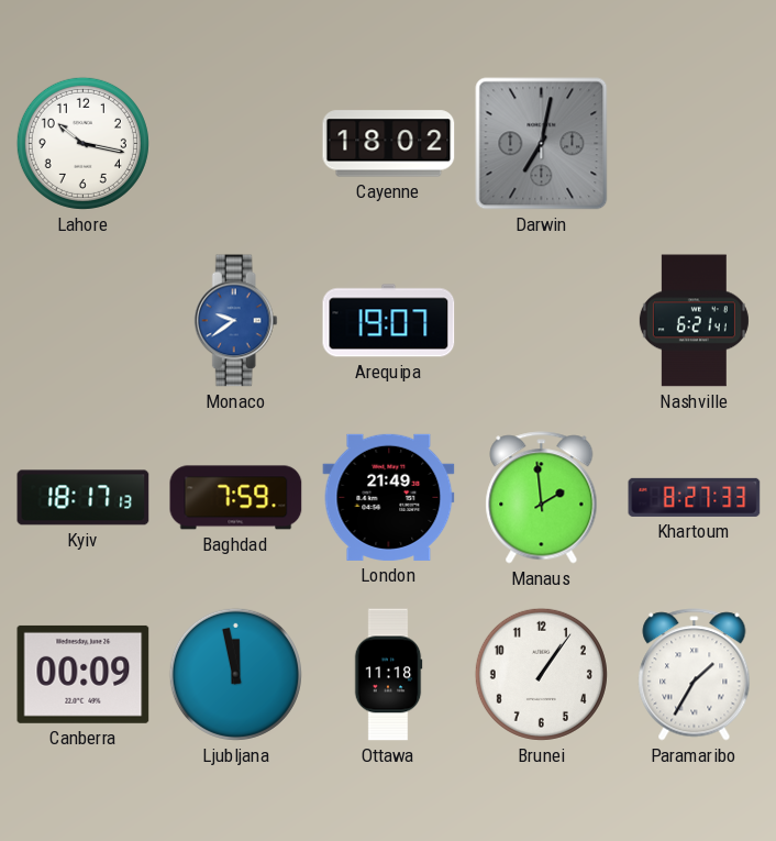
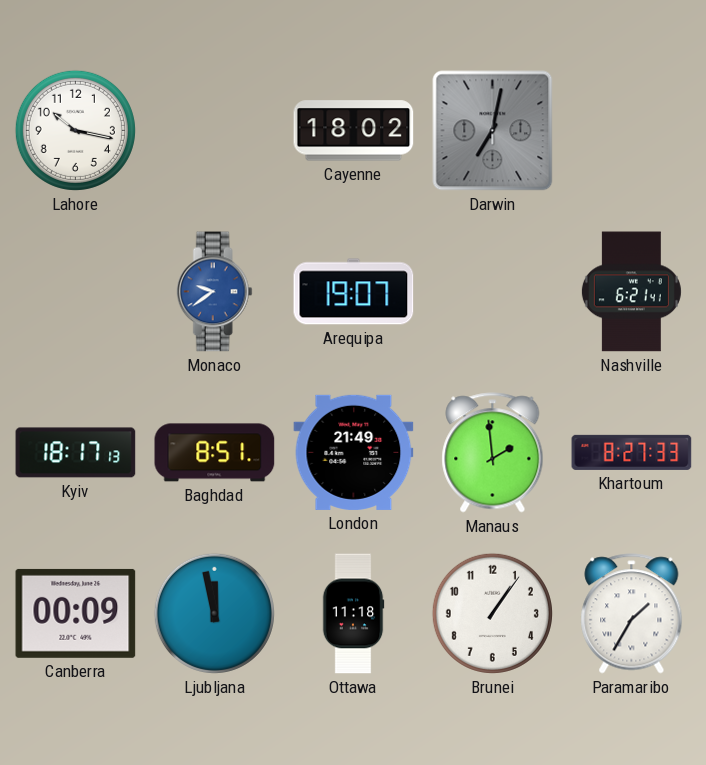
Baghdad: 7:59 -> 8:51 (215, 453)
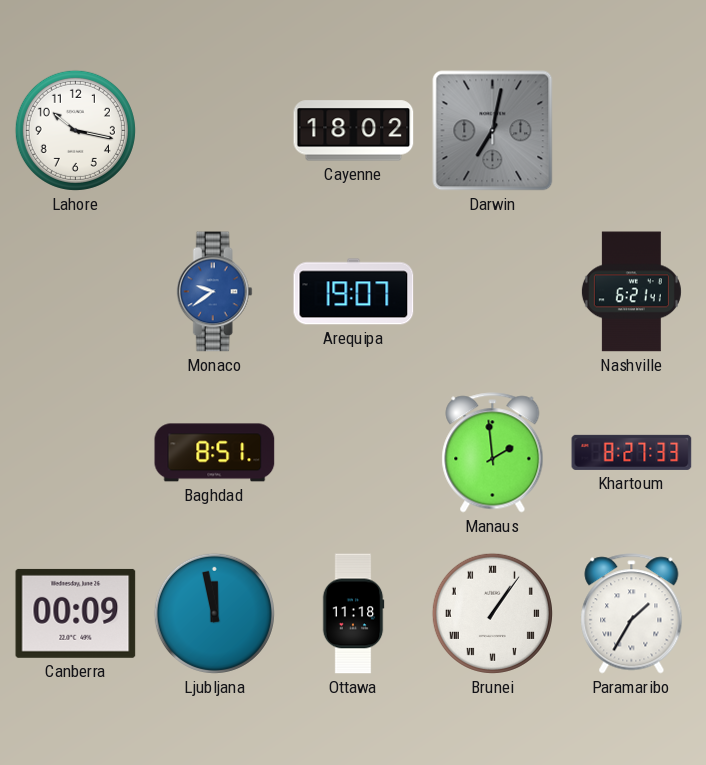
Kyiv: 18:17 -> none (76, 453)
London: 21:49 -> none (354, 452)
Brunei numerals: Arabic -> Roman (492, 613)
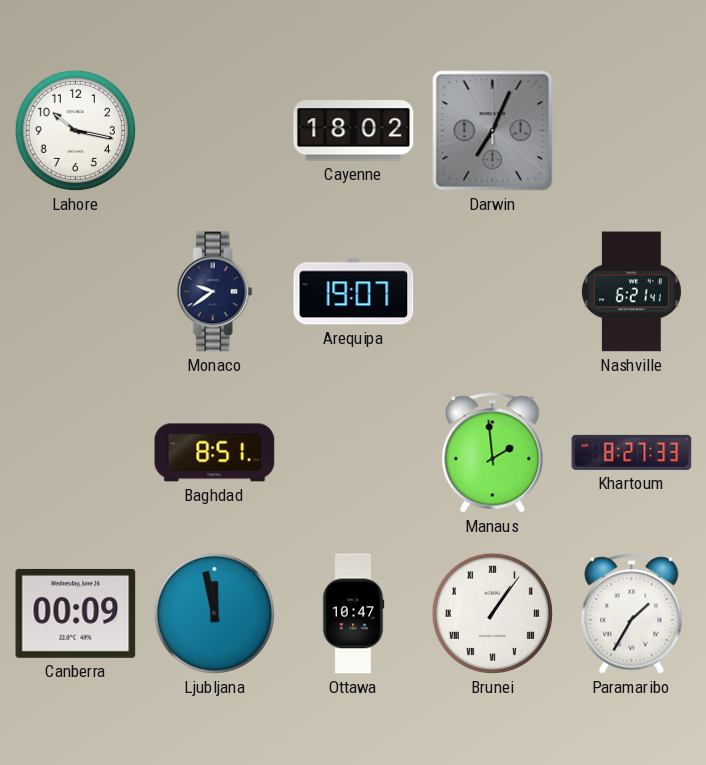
Darwin: 7:02 -> 7:04 (493, 131)
Monaco dial: blue -> navy (214, 292)
Ottawa: 11:18 -> 10:47 (353, 614)
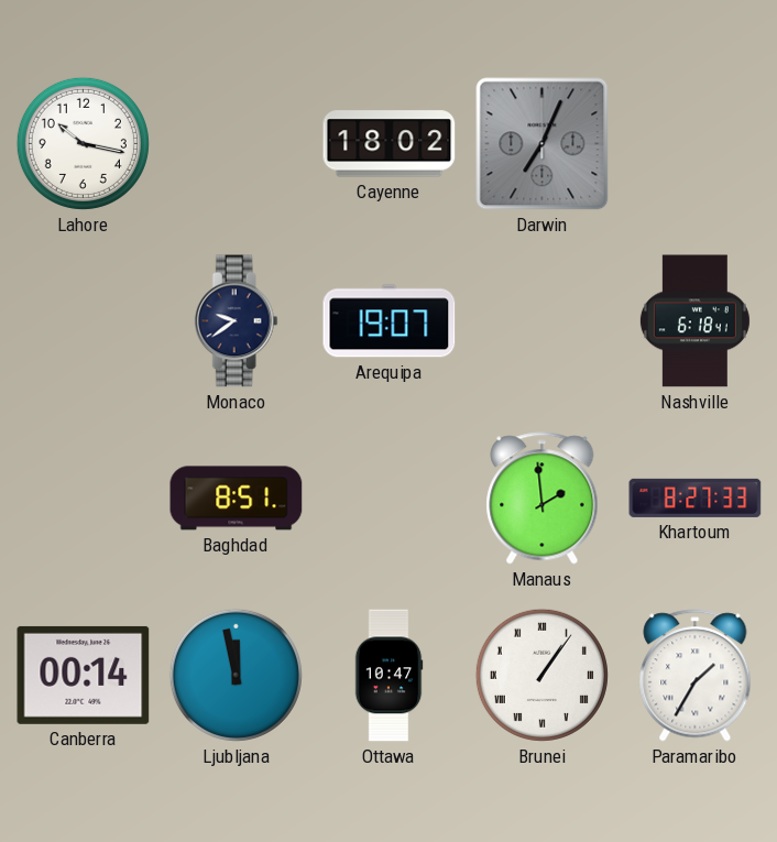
Nashville: 6:21 -> 6:18 (694, 321)
Canberra: 00:09 -> 00:14 (84, 675)
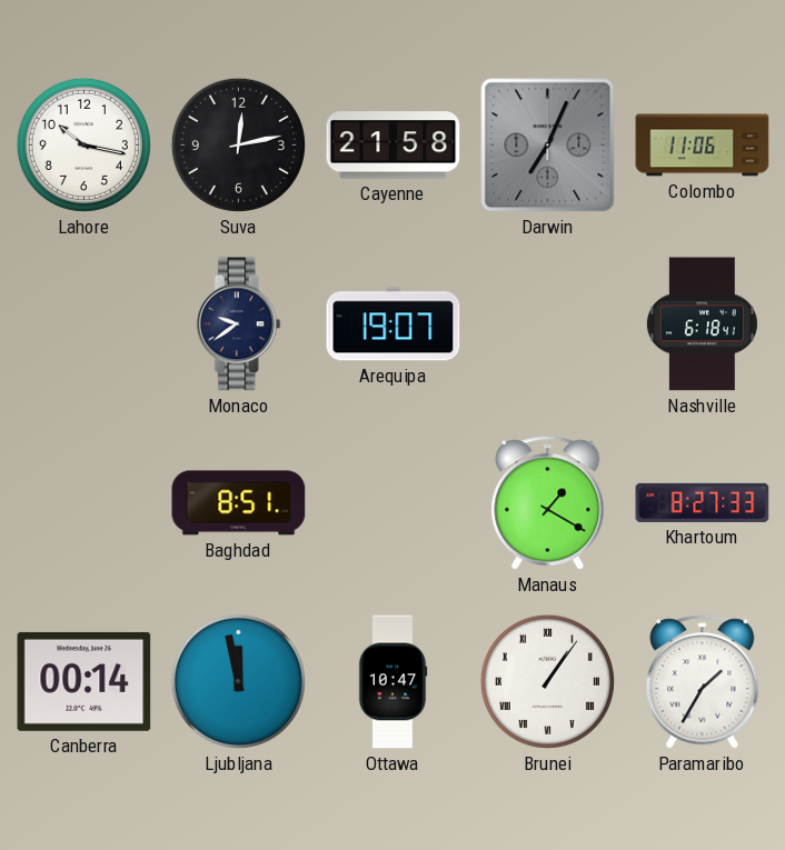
Suva: none -> 12:13 (238, 144)
Cayenne: 18:02 -> 21:58 (394, 146)
Colombo: none -> 11:06 (703, 146)
Manaus: 1:59 -> 1:20 (548, 503)
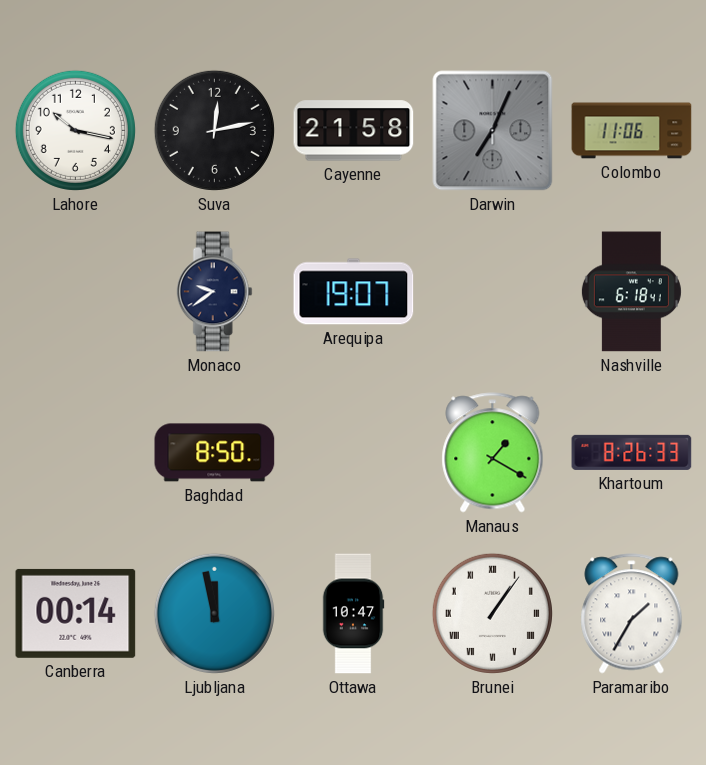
Baghdad: 8:51 -> 8:50 (215, 453)
Khartoum: 8:27 -> 8:26 (632, 452)
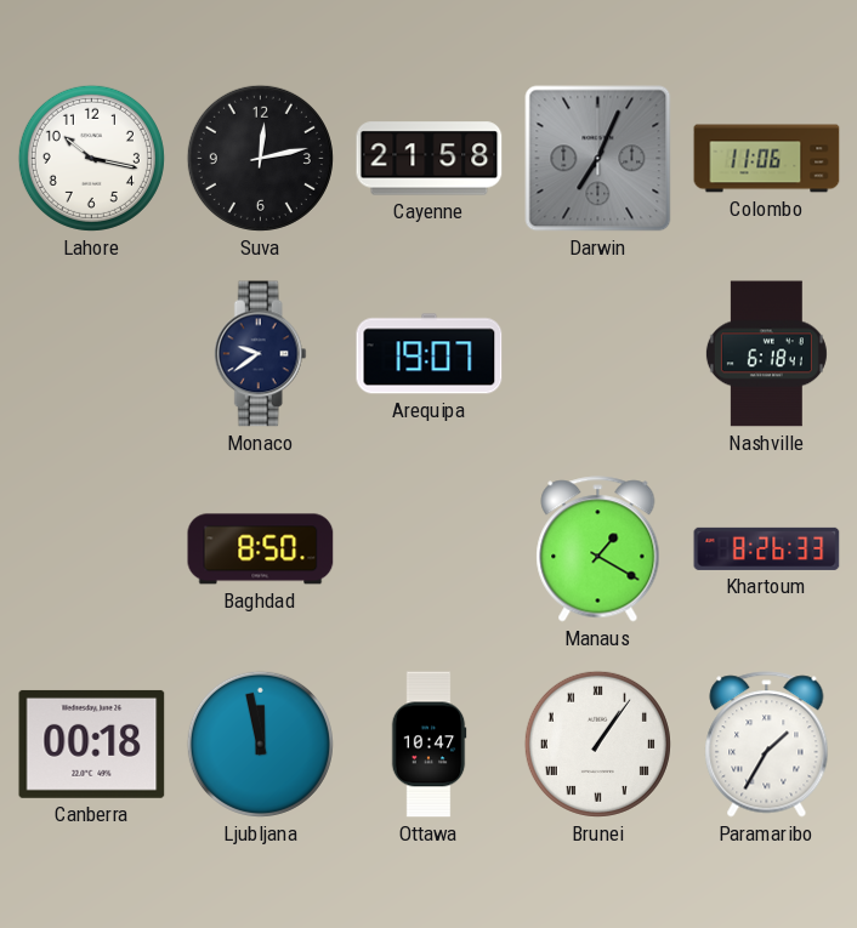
Canberra: 00:14 -> 00:18 (92, 744)
